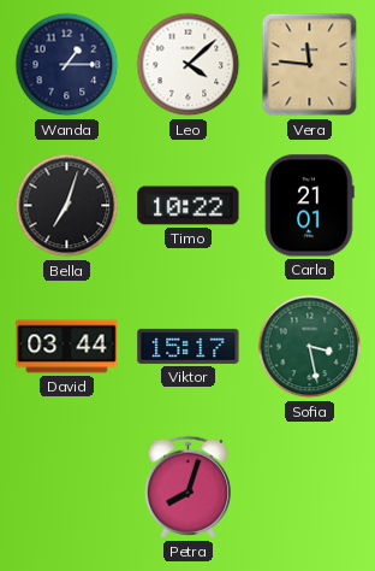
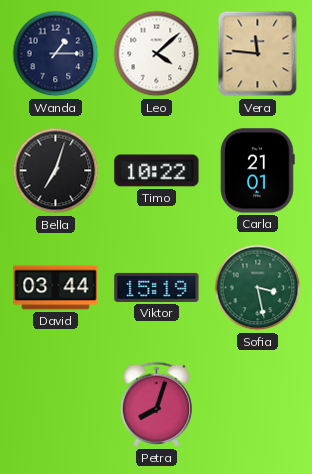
Viktor: 15:17 -> 15:19 (157, 287)
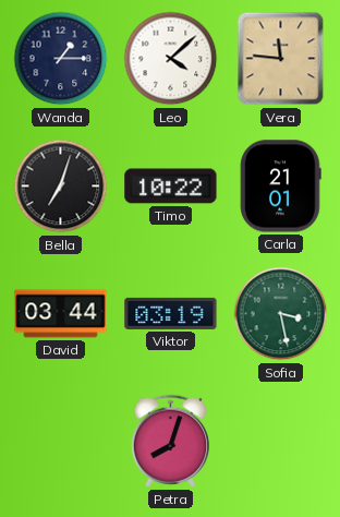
Viktor: 15:19 -> 03:19 (171, 313)
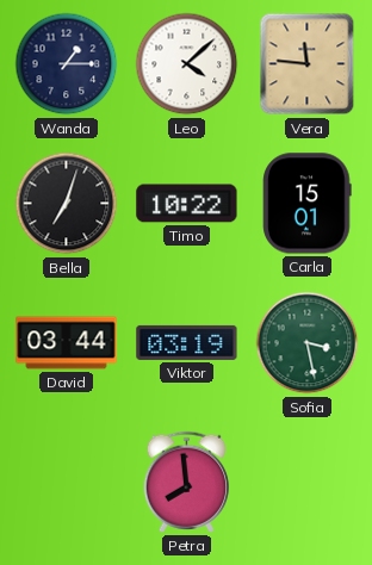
Carla: 21:01 -> 15:01 (308, 204)
Petra: 8:03 -> 7:59 (186, 482)
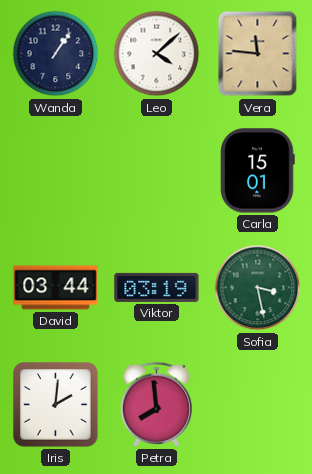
Wanda: 1:15 -> 1:06 (56, 54)
Bella: 7:03 -> none (67, 204)
Timo: 10:22 -> none (187, 204)
Iris: none -> 2:01 (56, 405)
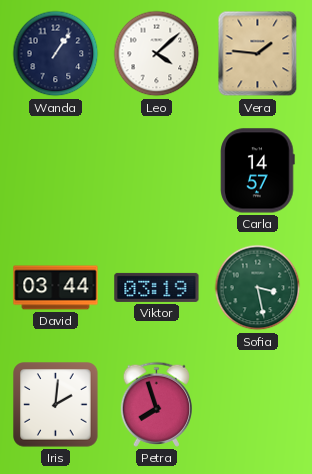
Vera: 11:46 -> 1:46 (258, 54)
Carla: 15:01 -> 14:57 (258, 171)
Petra: 7:59 -> 7:57 (156, 404)
